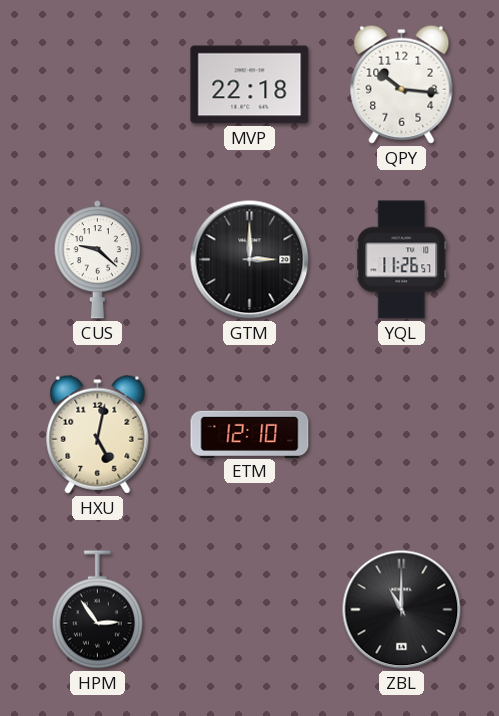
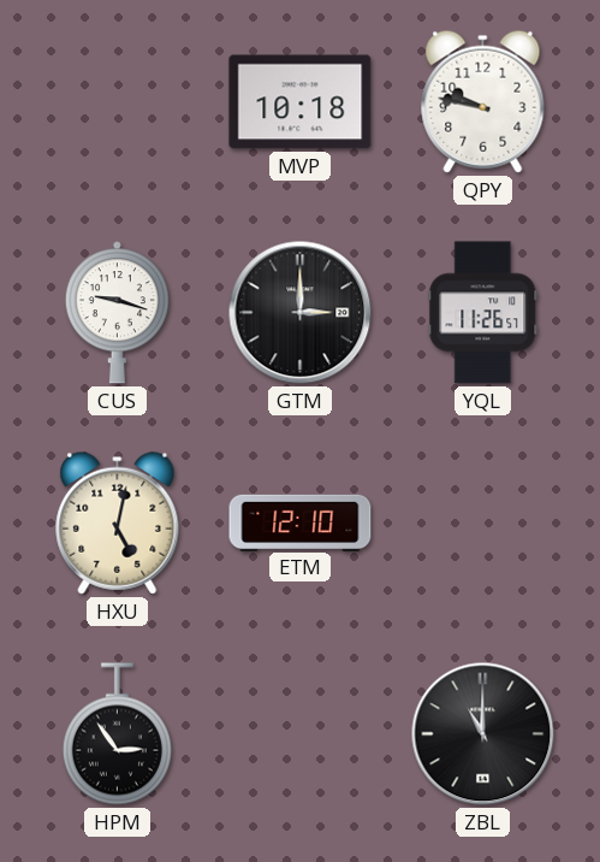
MVP: 22:18 -> 10:18 (301, 102)
QPY: 10:16 -> 9:47 (483, 101)
CUS: 9:22 -> 9:18 (117, 313)
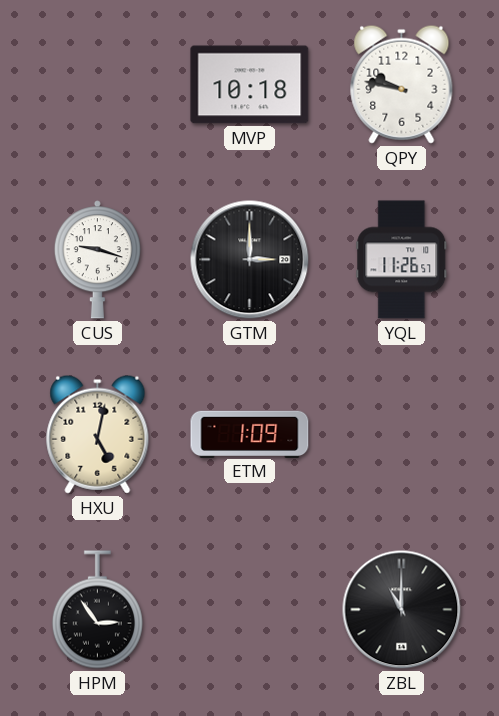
ETM: 12:10 -> 1:09 (250, 434)
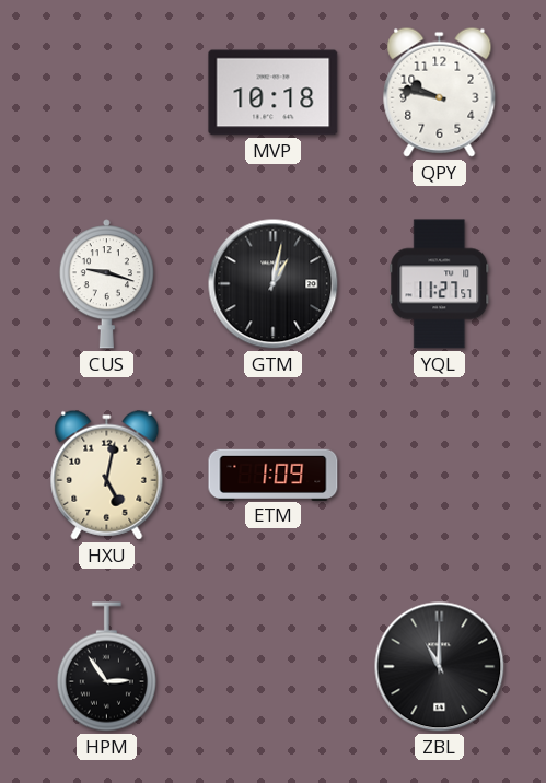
GTM: 3:00 -> 1:02 (274, 284)
YQL: 11:26 -> 11:27 (440, 284)
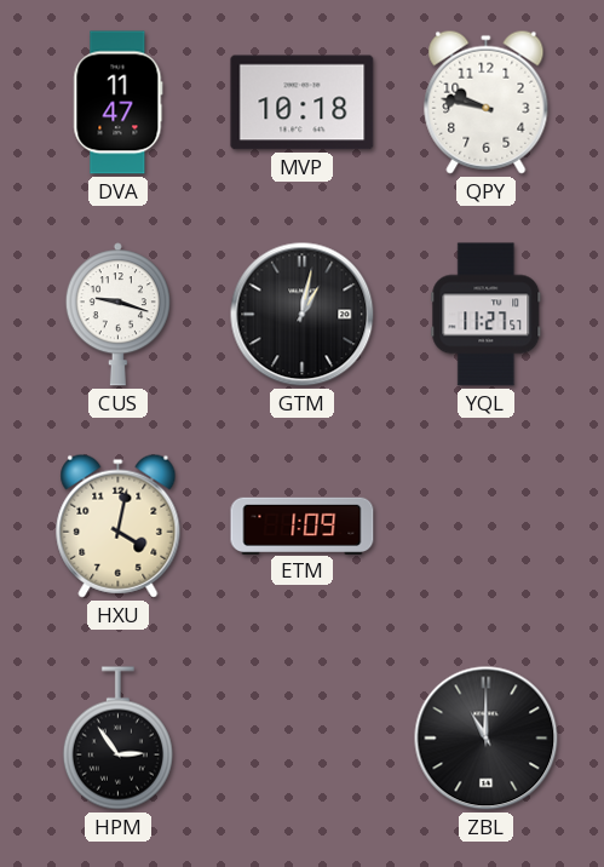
DVA: none -> 11:47 (119, 103)
HXU: 5:02 -> 4:02 (119, 526)
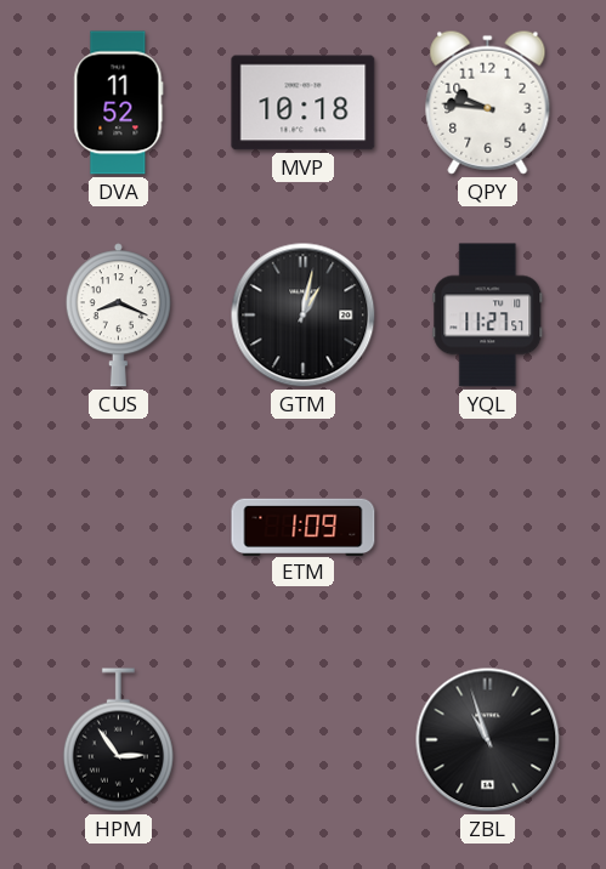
DVA: 11:47 -> 11:52 (119, 103)
QPY: 9:47 -> 9:46 (488, 102)
CUS: 9:18 -> 8:19 (118, 316)
HXU: 4:02 -> none (119, 526)
ZBL: 11:00 -> 10:57 (488, 740)
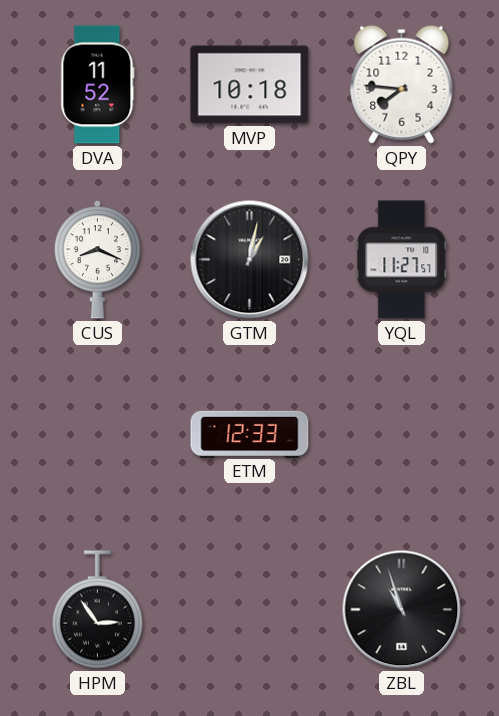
QPY: 9:46 -> 7:46 (402, 84)
ETM: 1:09 -> 12:33 (250, 434)
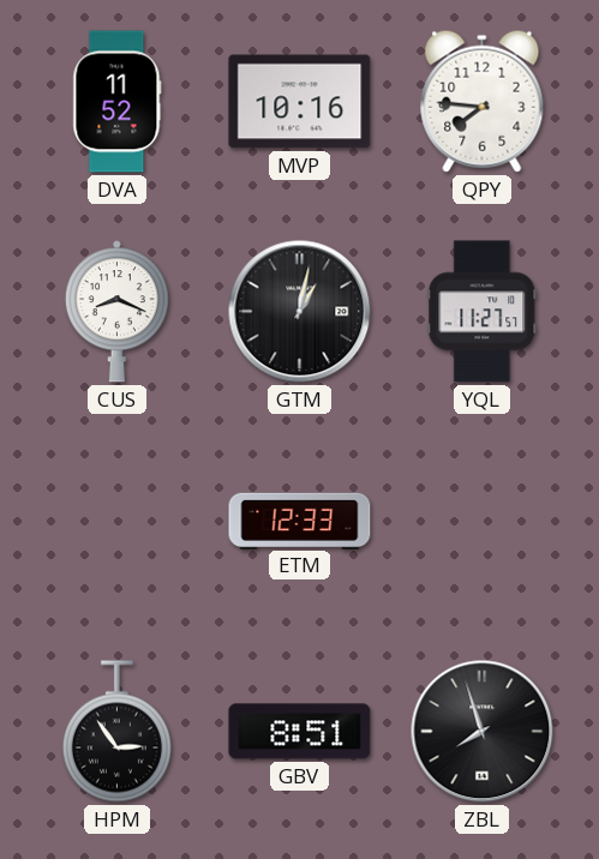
MVP: 10:18 -> 10:16 (300, 102)
GBV: none -> 8:51 (300, 732)
ZBL: 10:57 -> 7:57 (483, 732)
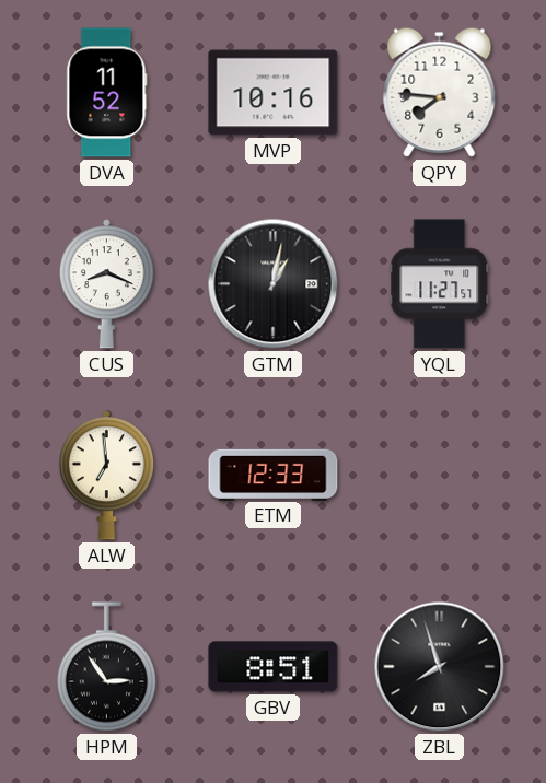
ALW: none -> 6:59 (106, 476)
